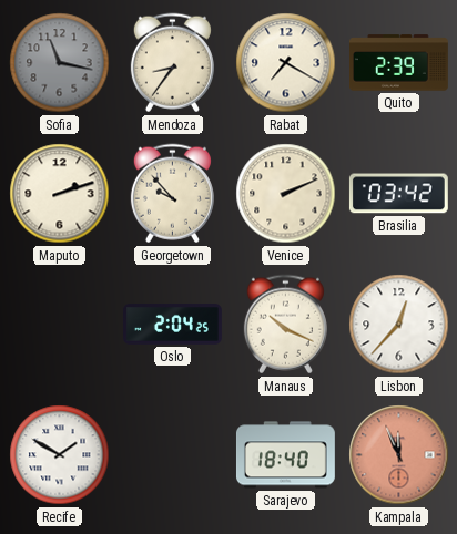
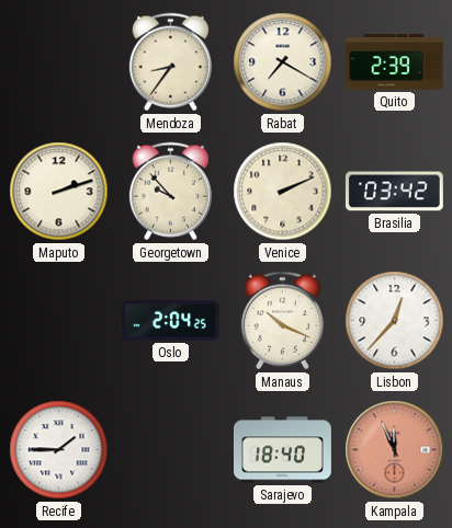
Sofia: 11:17 -> none (60, 63)
Recife: 1:50 -> 1:45 (59, 450)
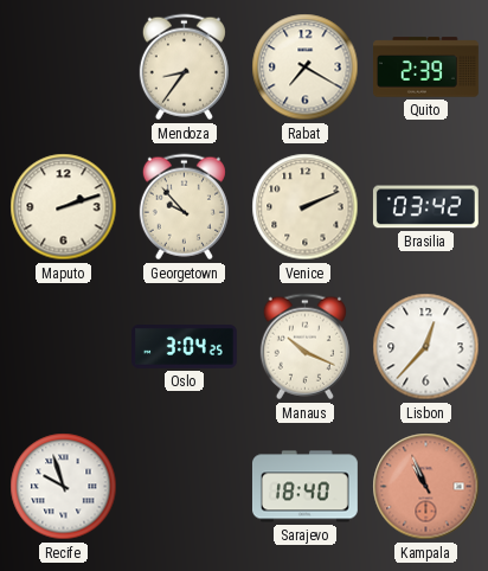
Oslo: 2:04 -> 3:04 (185, 347)
Recife: 1:45 -> 9:57 (64, 487)
Kampala: 11:56 -> 10:56 (426, 487)
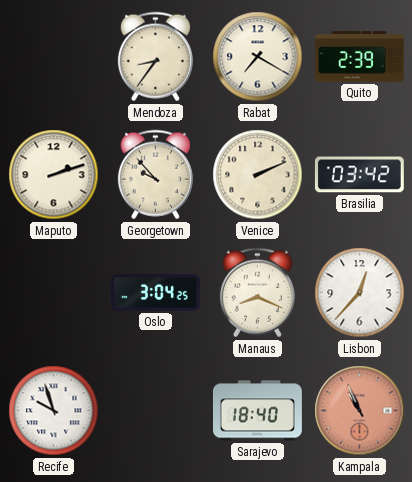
Manaus: 10:19 -> 8:19 (257, 293)
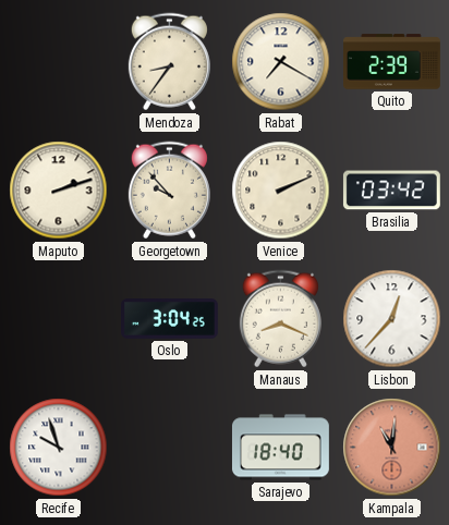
Kampala: 10:56 -> 11:01 (392, 448)
